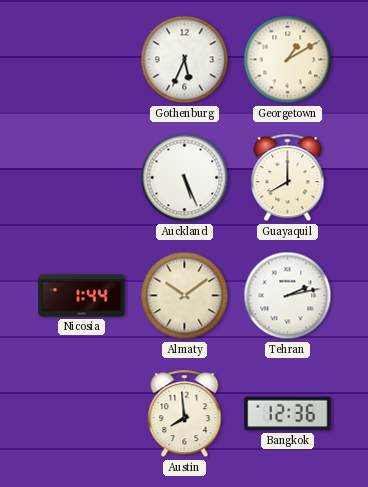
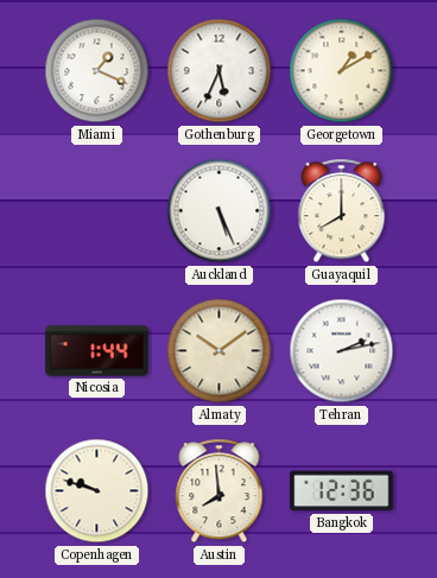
Miami: none -> 1:19 (97, 71)
Copenhagen: none -> 9:48 (97, 491)
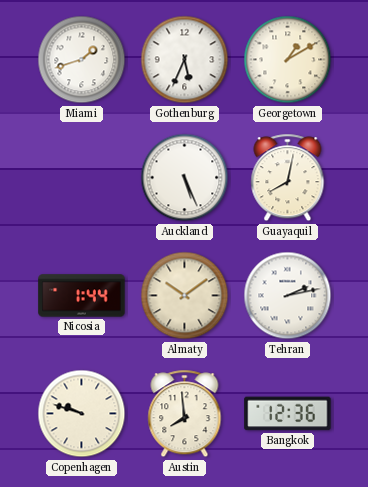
Miami: 1:19 -> 1:42 (82, 60)
Guayaquil: 8:00 -> 8:02 (288, 178)
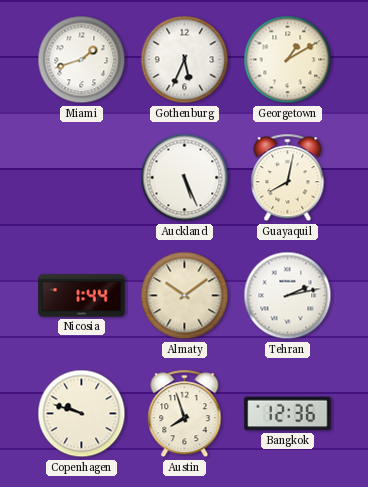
Austin: 7:59 -> 7:57 (185, 414)
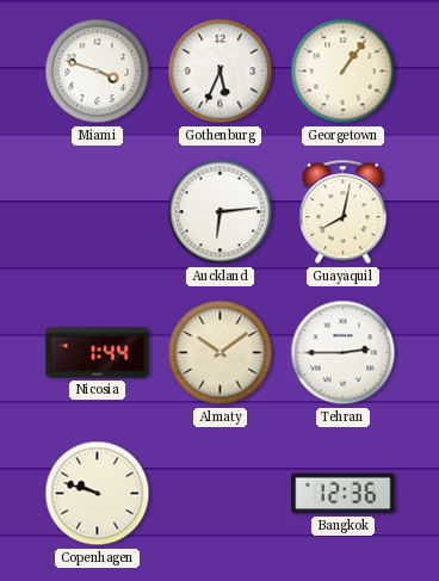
Miami: 1:42 -> 3:48 (98, 72)
Georgetown: 1:10 -> 1:06 (344, 72)
Auckland: 5:26 -> 6:14 (221, 212)
Tehran: 2:13 -> 2:45 (344, 353)
Austin: 7:57 -> none (185, 414)
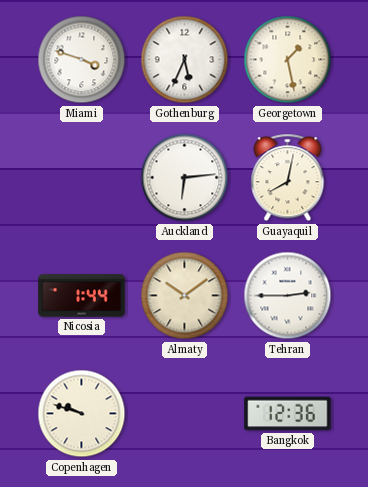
Georgetown: 1:06 -> 1:28 (288, 60)
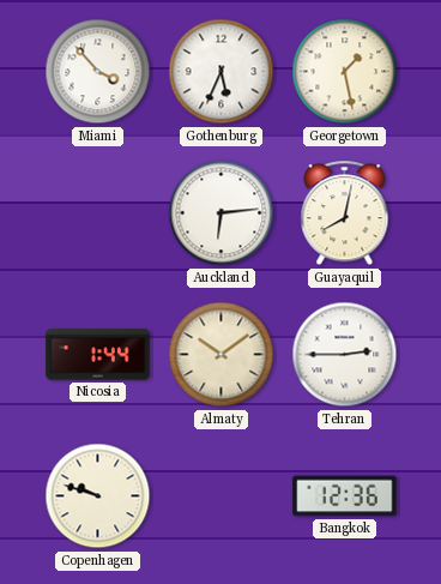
Miami: 3:48 -> 3:53 (98, 72)
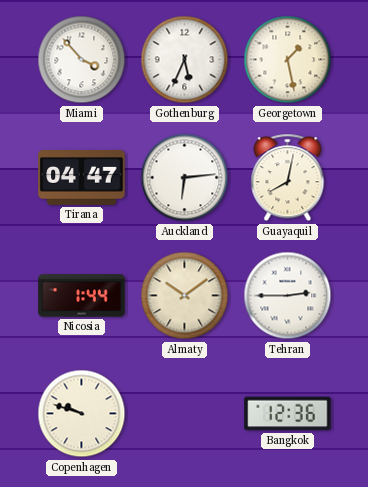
Tirana: none -> 04:47 (82, 177)
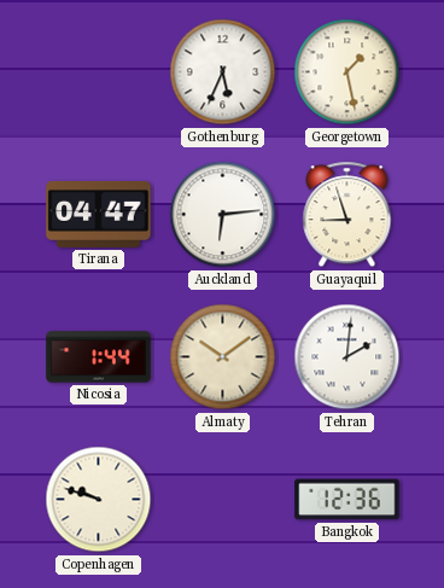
Miami: 3:53 -> none (82, 60)
Guayaquil: 8:02 -> 8:57 (347, 215)
Tehran: 2:45 -> 2:01 (347, 357)
